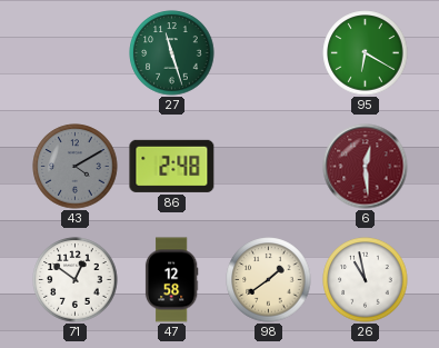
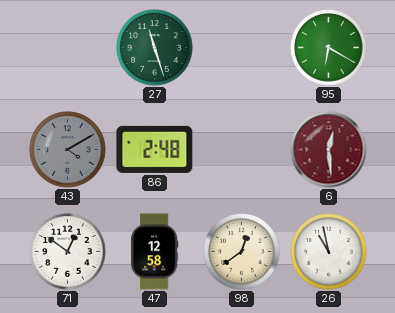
98: 1:39 -> 12:39 (242, 252)
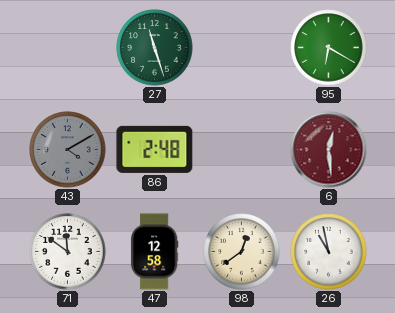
71: 12:51 -> 11:51 (68, 252)
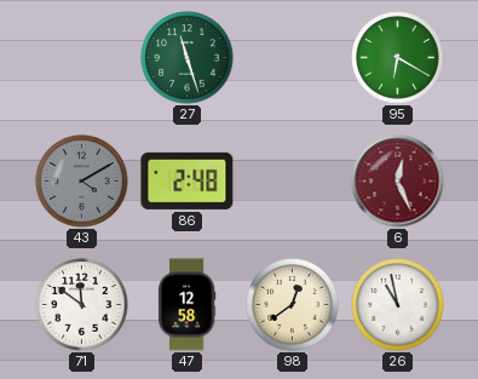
6: 12:29 -> 12:26 (398, 182)
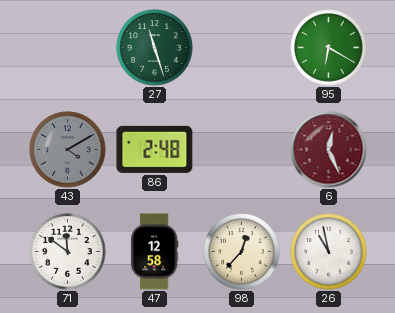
98: 12:39 -> 12:37 (242, 252)
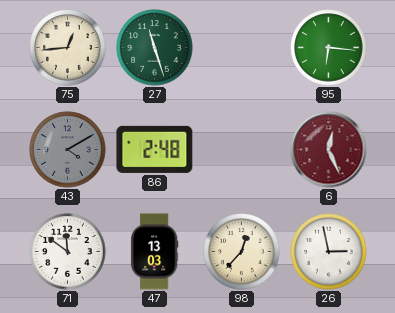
75: none -> 12:44 (68, 48)
95: 6:20 -> 6:16 (329, 48)
47: 12:58 -> 13:03 (154, 252)
26: 10:58 -> 2:58 (329, 252)
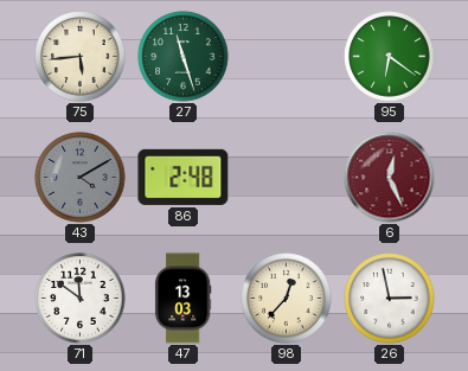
75: 12:44 -> 5:44 (81, 57)
95: 6:16 -> 6:21 (390, 57)
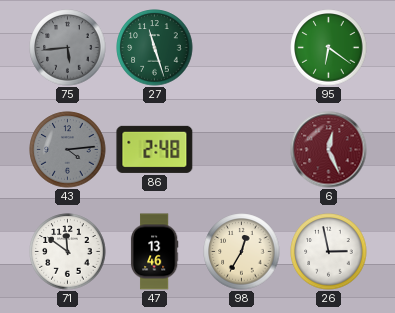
75 dial: cream -> grey (68, 48)
43: 4:10 -> 4:14 (68, 150)
47: 13:03 -> 13:46 (154, 252)
98: 12:37 -> 12:35 (242, 252)
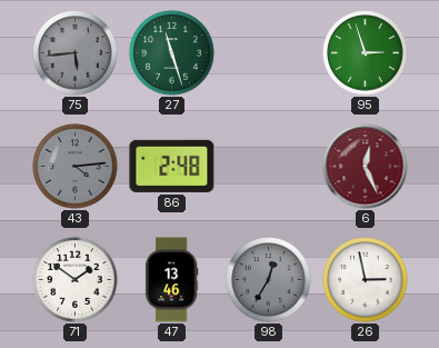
95: 6:21 -> 2:57 (366, 53)
71: 11:51 -> 1:51 (76, 280)
98 dial: cream -> grey (269, 280)
